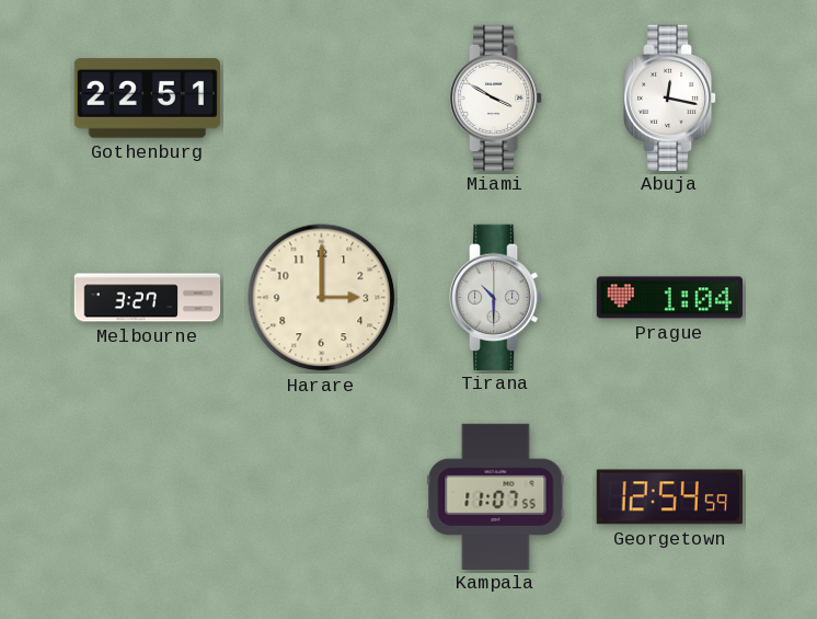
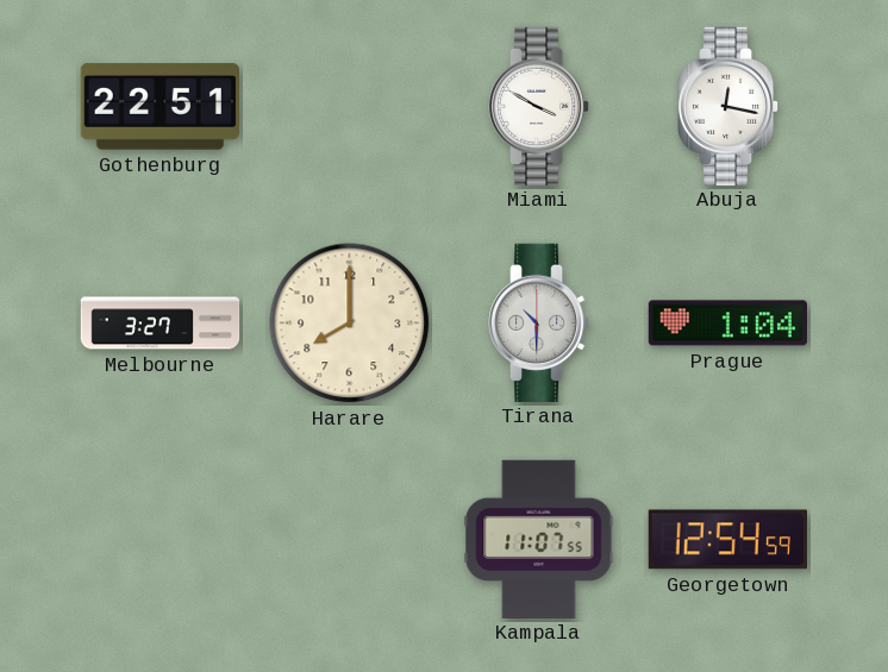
Harare: 3:00 -> 8:00 (350, 324)
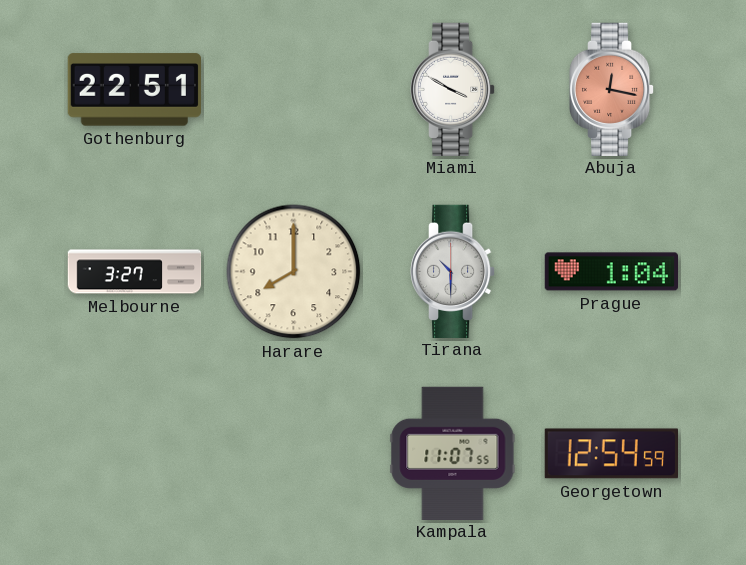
Abuja dial: white -> salmon (612, 89)
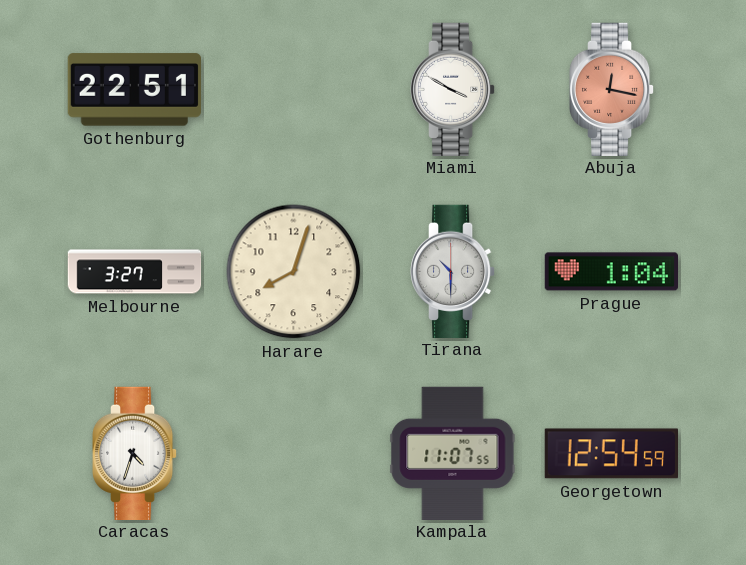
Harare: 8:00 -> 8:03 (294, 272)
Caracas: none -> 4:33 (135, 453)
